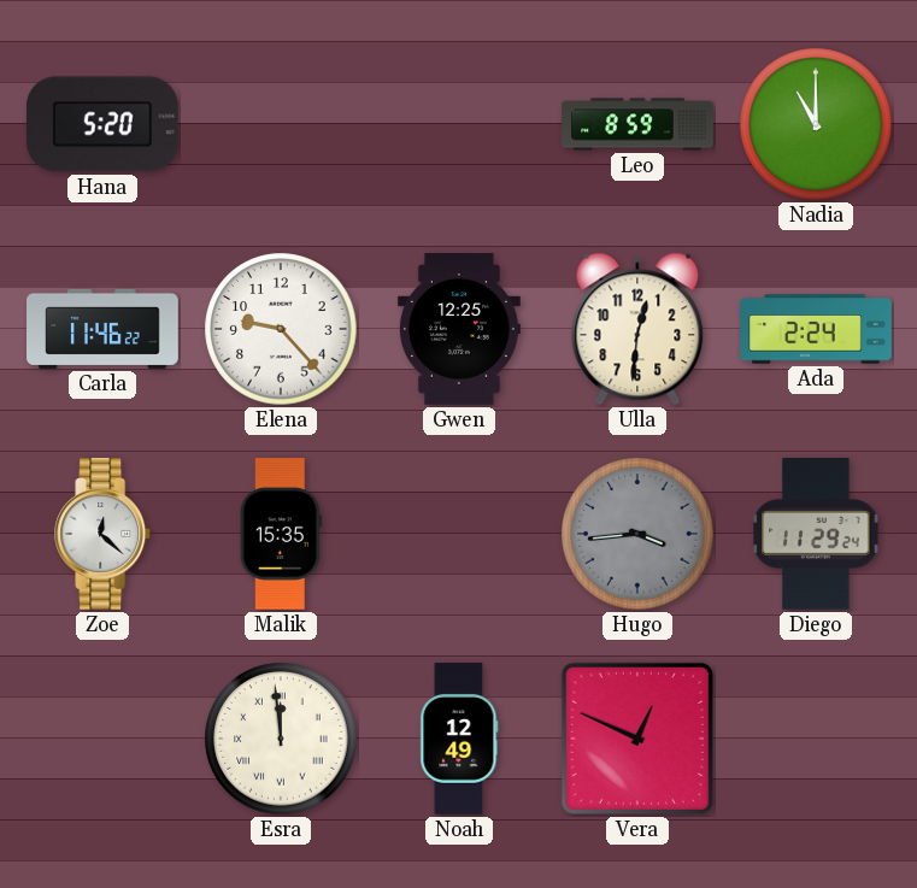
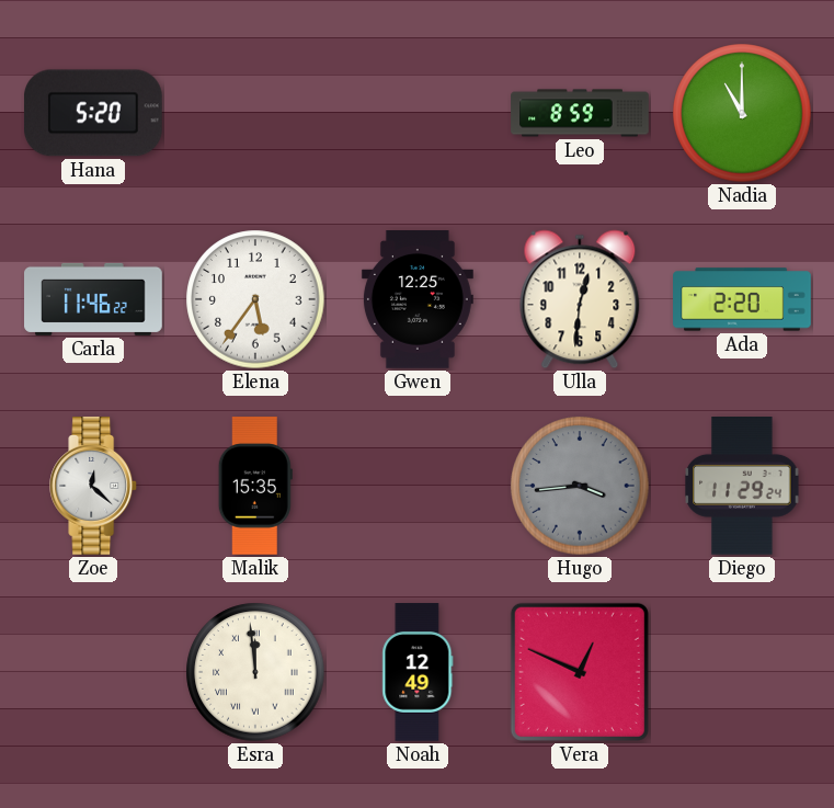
Elena: 9:23 -> 5:36 (255, 299)
Ada: 2:24 -> 2:20 (742, 299)
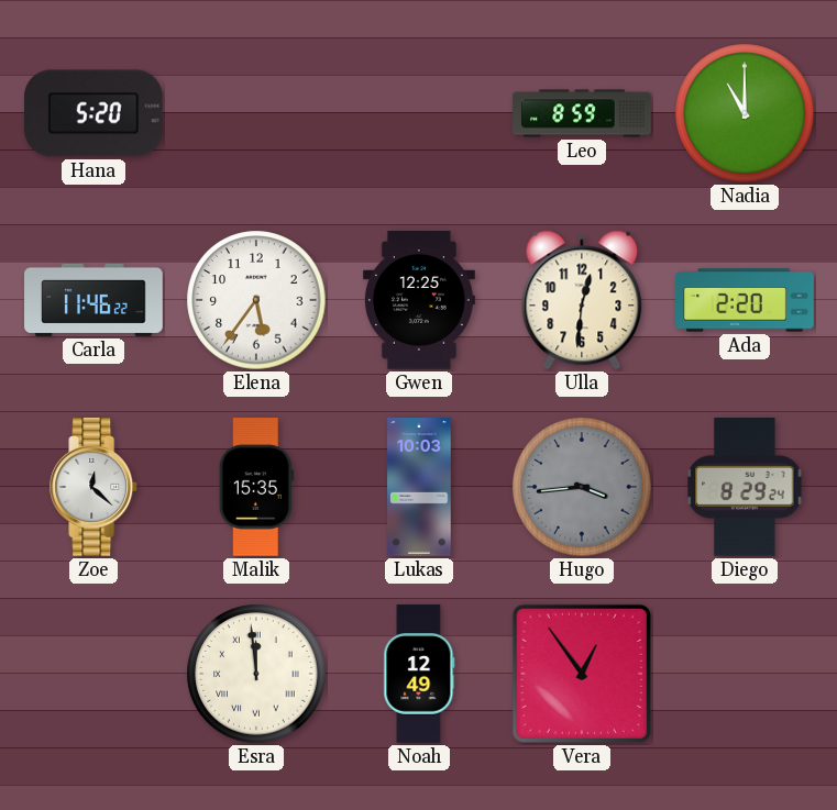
Lukas: none -> 10:03 (419, 487)
Diego: 11:29 -> 8:29 (745, 488)
Vera: 12:49 -> 12:54 (582, 674)
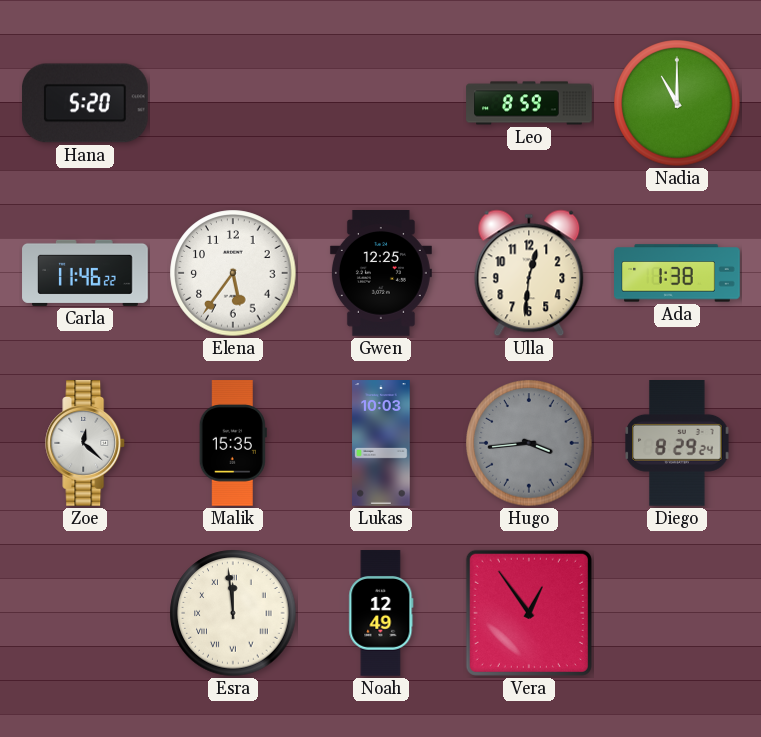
Ada: 2:20 -> 1:38 (677, 273)
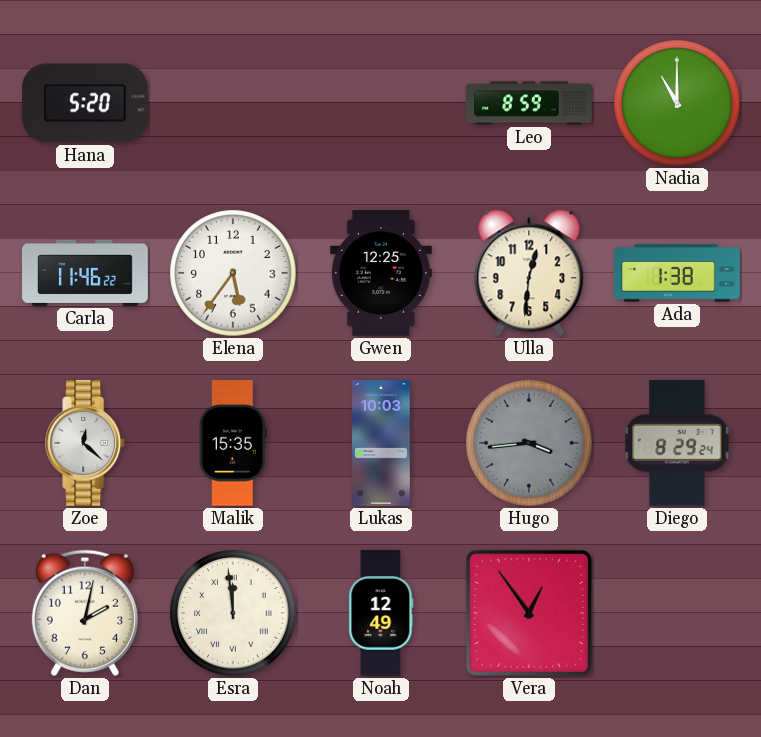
Dan: none -> 2:02 (85, 613)
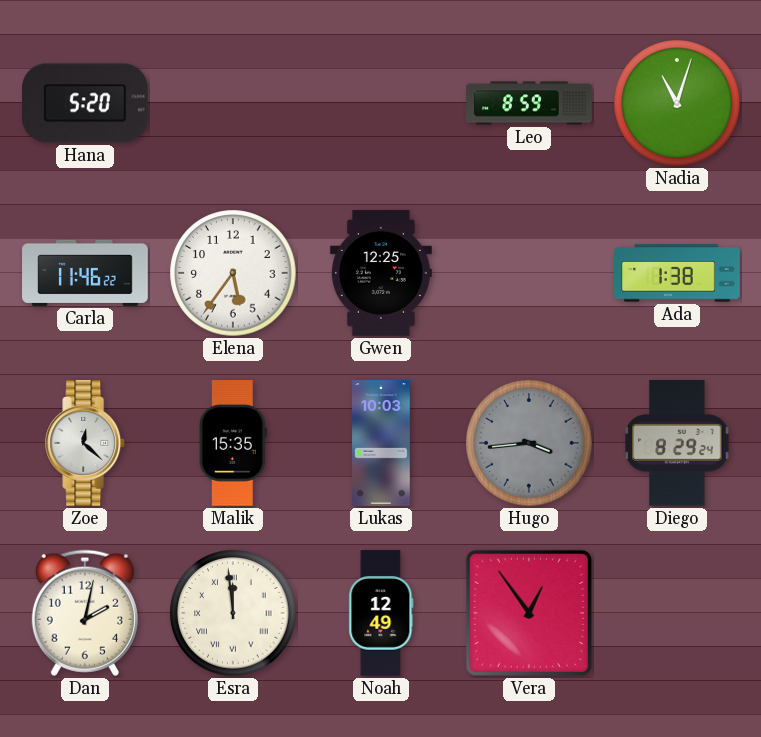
Nadia: 11:00 -> 11:03 (677, 103)
Ulla: 12:31 -> none (529, 273)
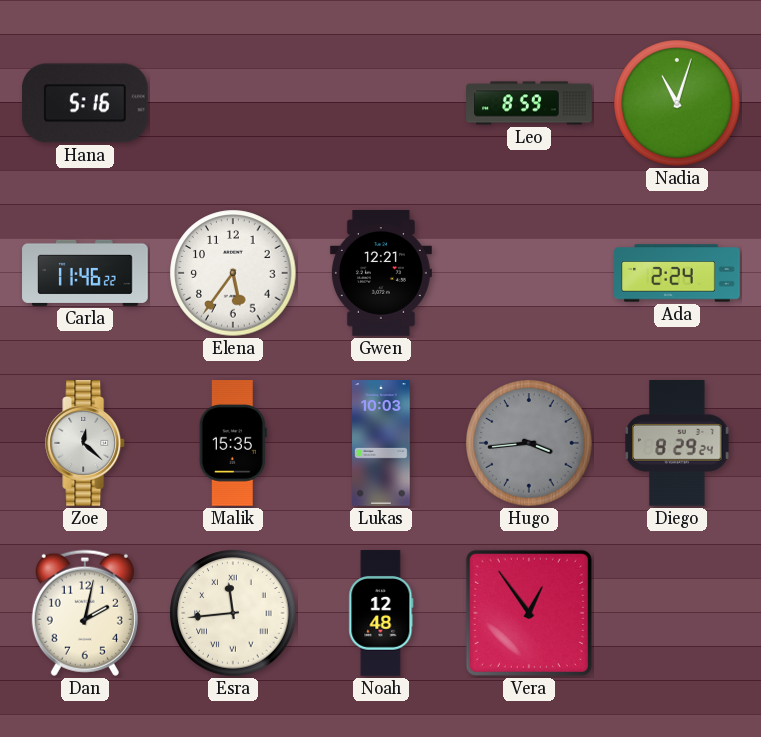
Hana: 5:20 -> 5:16 (85, 103)
Gwen: 12:25 -> 12:21 (381, 274)
Ada: 1:38 -> 2:24 (677, 273)
Esra: 11:59 -> 11:44 (233, 613)
Noah: 12:49 -> 12:48 (381, 613)
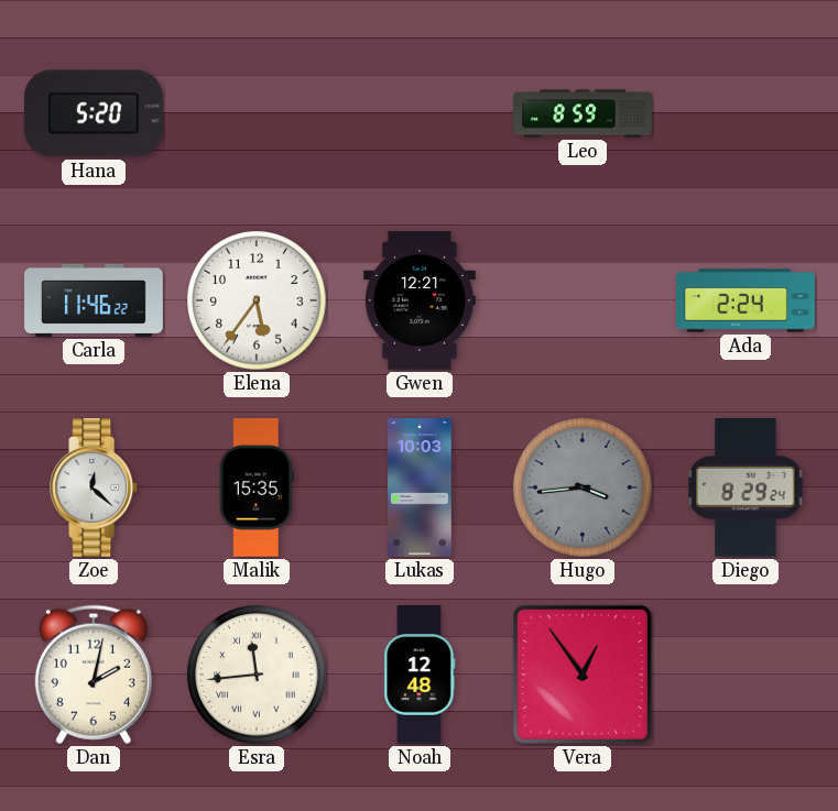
Hana: 5:16 -> 5:20 (94, 113)
Nadia: 11:03 -> none (677, 103)
